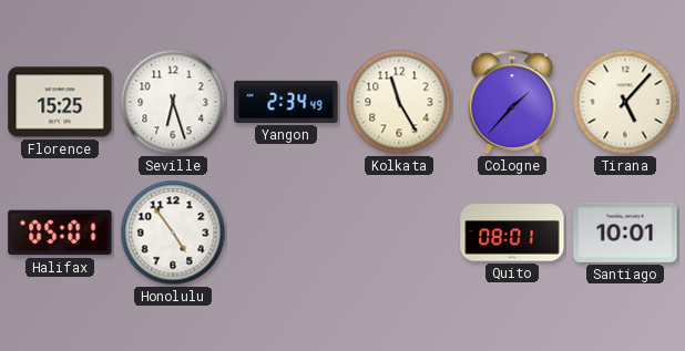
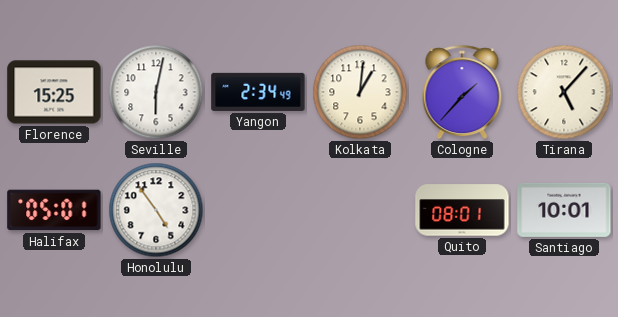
Seville: 6:27 -> 6:02 (156, 92)
Kolkata: 11:25 -> 1:01 (360, 92)
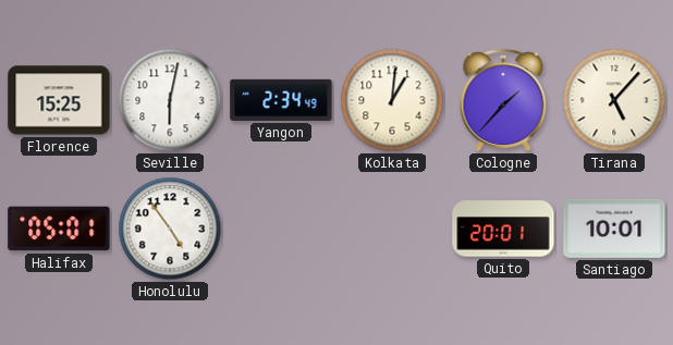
Quito: 08:01 -> 20:01 (503, 229)
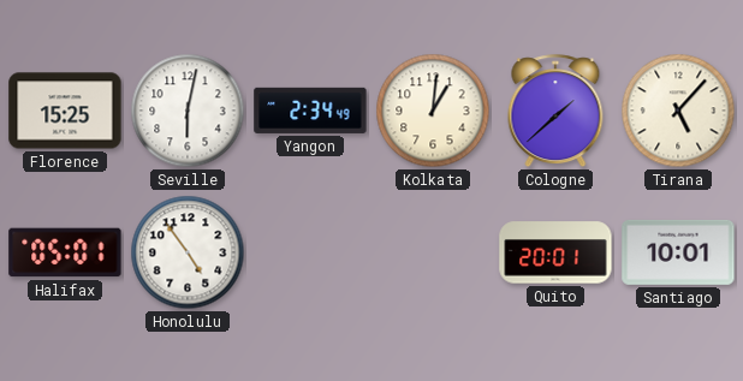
Cologne: 1:37 -> 1:38 (555, 112)
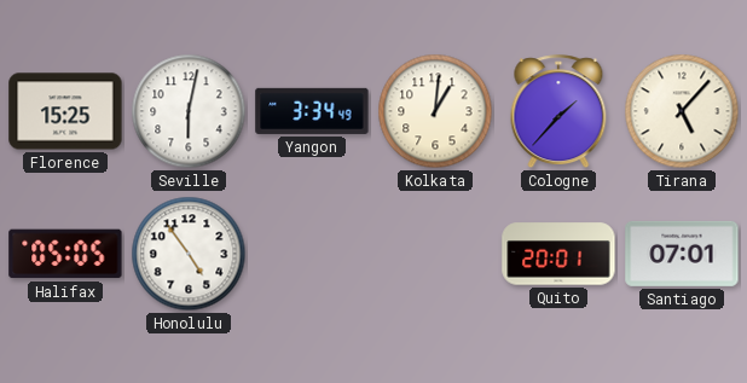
Yangon: 2:34 -> 3:34 (312, 111)
Cologne: 1:38 -> 1:37 (558, 112)
Halifax: 05:01 -> 05:05 (65, 254)
Santiago: 10:01 -> 07:01 (682, 254)
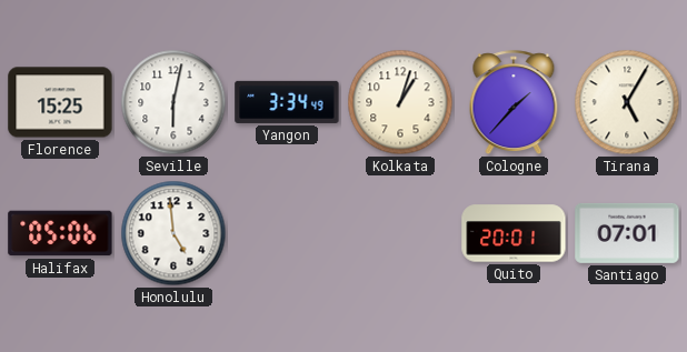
Kolkata: 1:01 -> 1:03 (400, 102)
Tirana: 5:07 -> 5:05 (627, 102)
Halifax: 05:05 -> 05:06 (60, 233)
Honolulu: 4:54 -> 4:59 (173, 233)
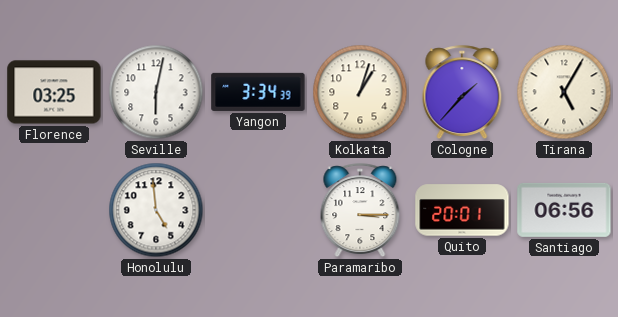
Florence: 15:25 -> 03:25 (54, 92)
Yangon: 3:34:49 -> 3:34:39 (258, 92)
Halifax: 05:06 -> none (60, 233)
Paramaribo: none -> 3:15 (360, 211)
Santiago: 07:01 -> 06:56 (564, 210)
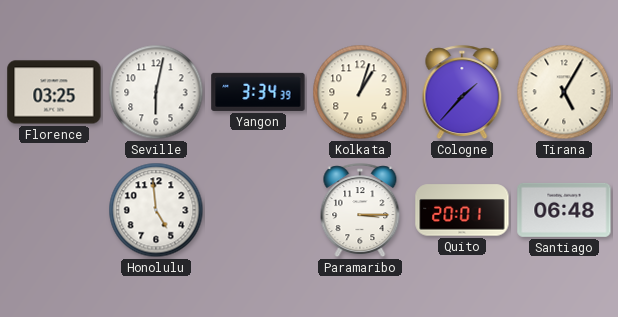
Santiago: 06:56 -> 06:48 (564, 210)
